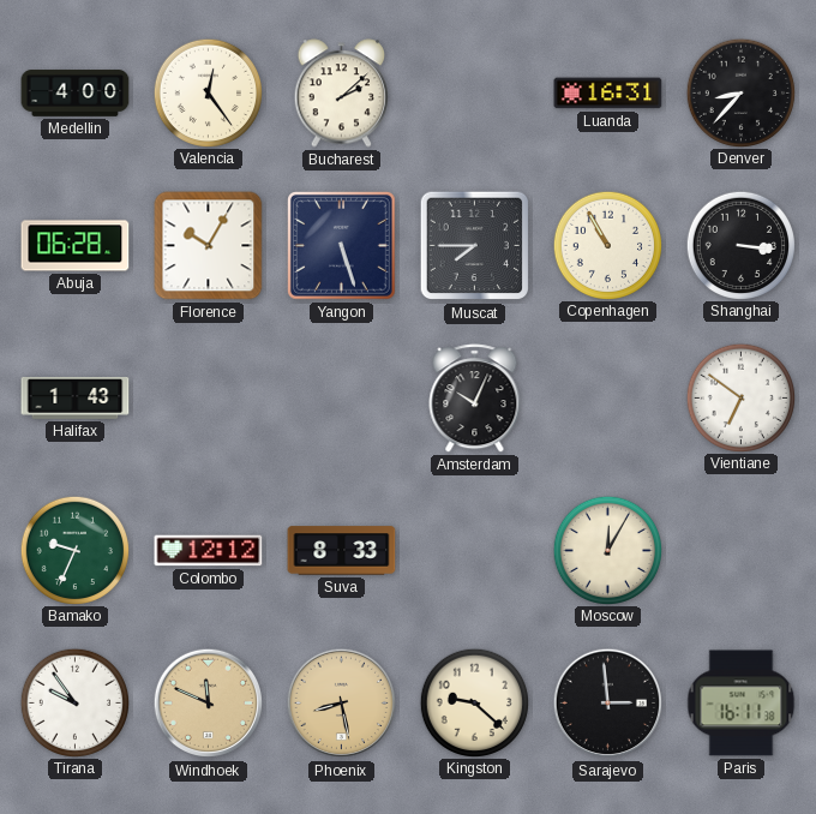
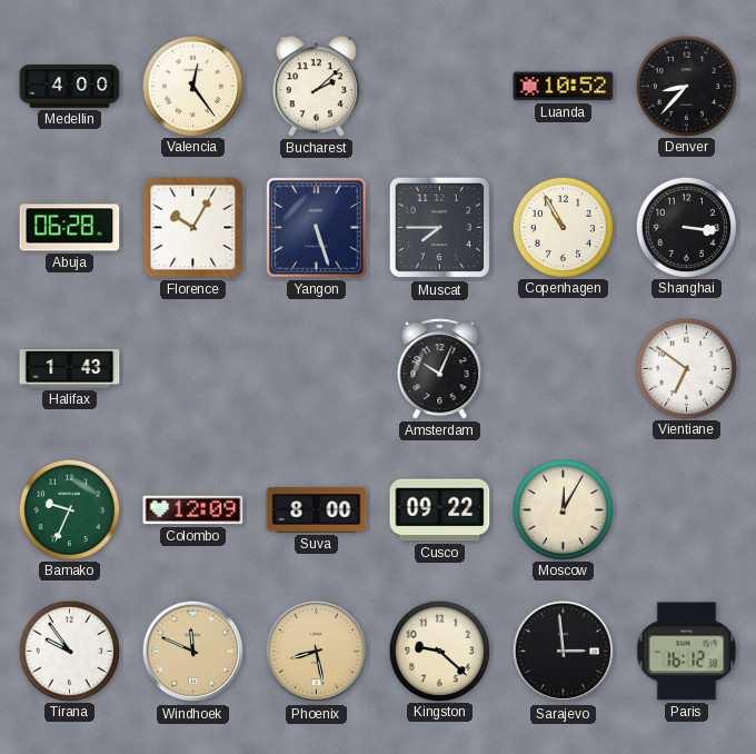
Luanda: 16:31 -> 10:52 (564, 87)
Colombo: 12:12 -> 12:09 (193, 510)
Suva: 8:33 -> 8:00 (317, 510)
Cusco: none -> 09:22 (440, 510)
Paris: 16:11 -> 16:12 (687, 652)
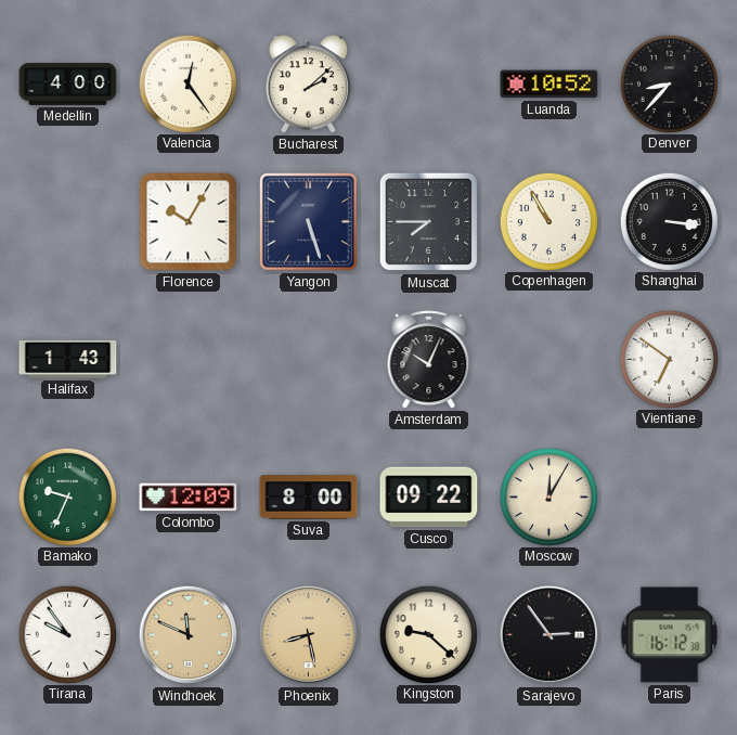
Abuja: 06:28 -> none (70, 228)
Sarajevo: 2:59 -> 2:54 (549, 635)
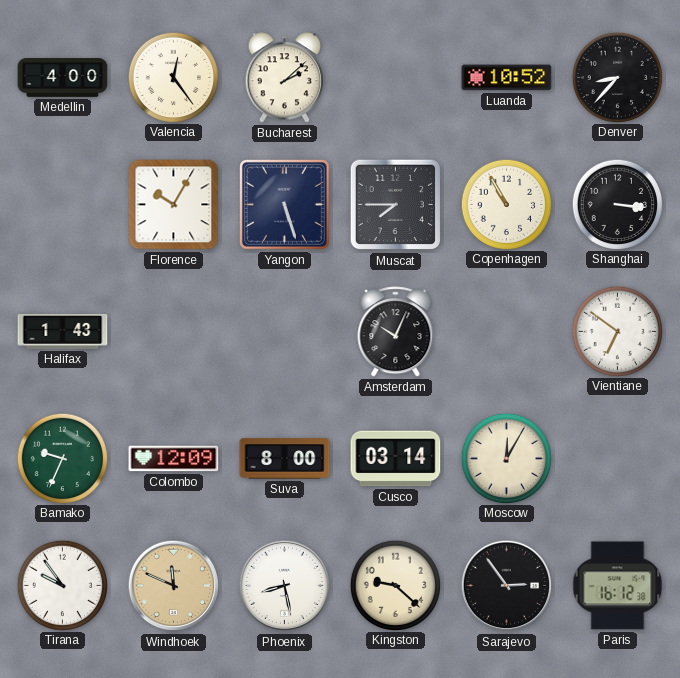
Cusco: 09:22 -> 03:14 (396, 459)
Phoenix dial: champagne -> white (285, 586)
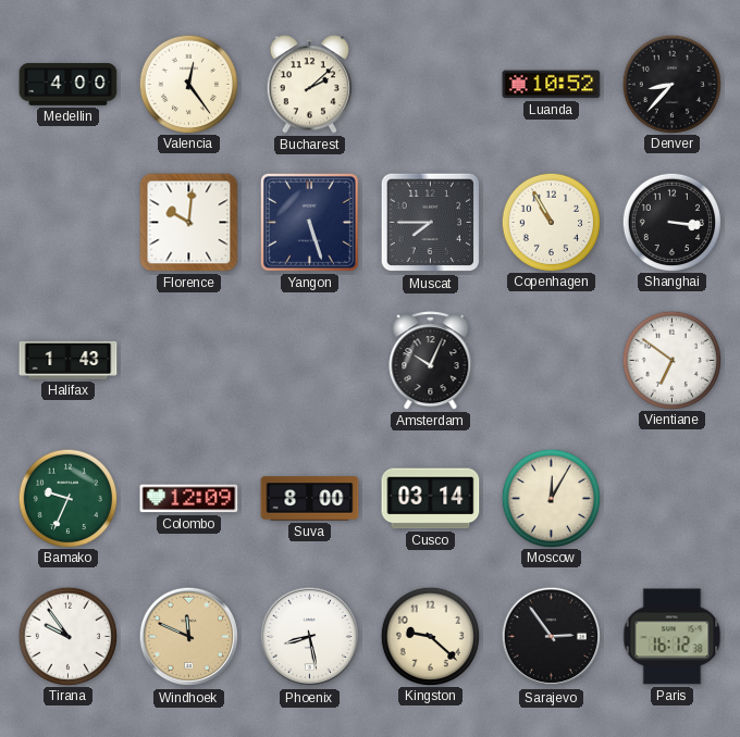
Florence: 10:05 -> 10:01 (189, 223)
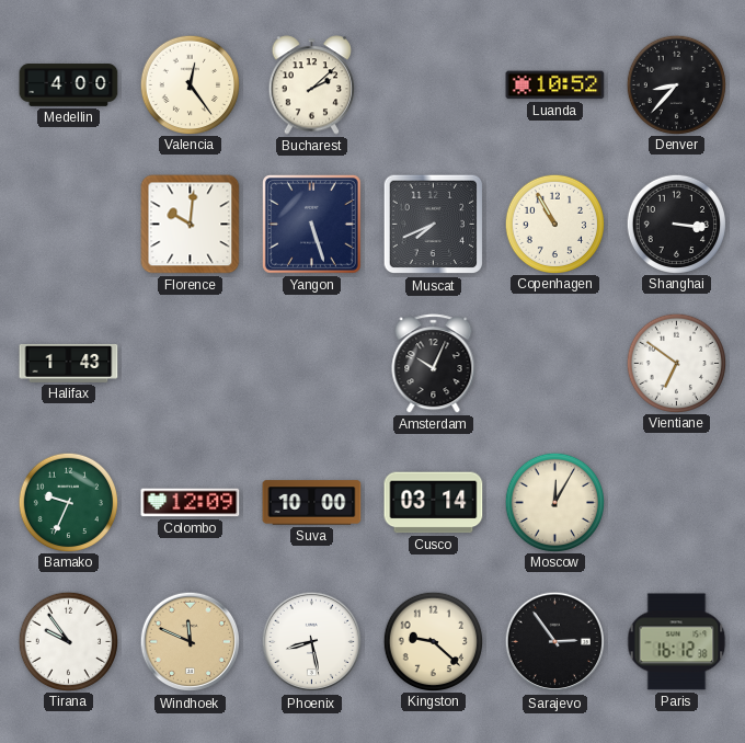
Muscat: 7:45 -> 7:41 (434, 225)
Suva: 8:00 -> 10:00 (312, 503)
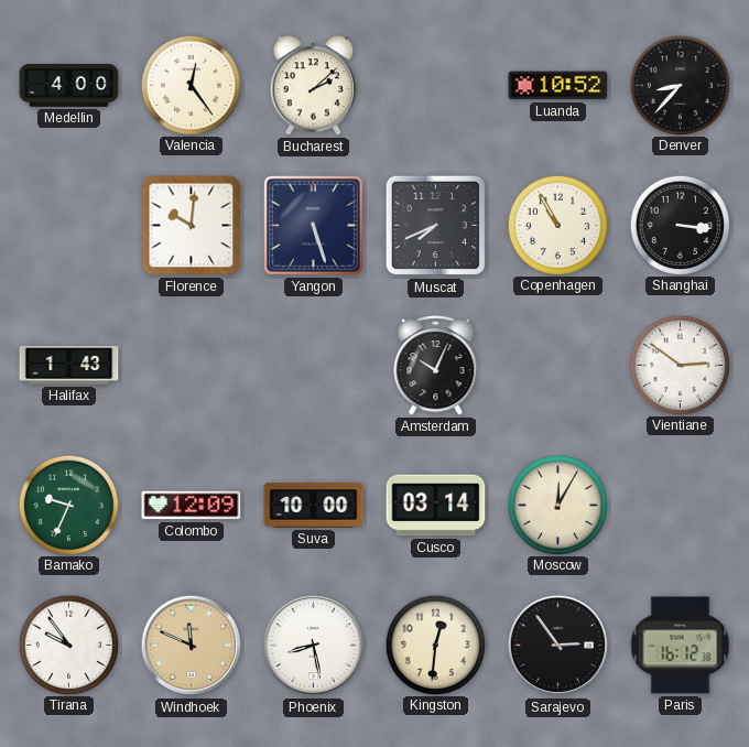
Vientiane: 6:51 -> 2:51 (680, 365)
Kingston: 9:22 -> 12:31 (435, 645)
